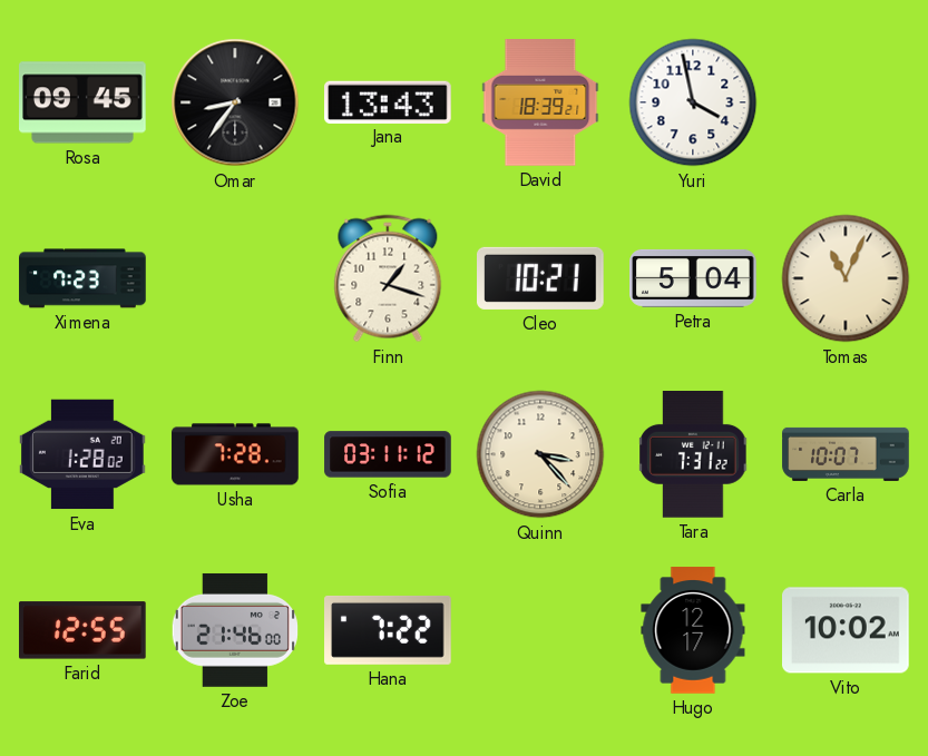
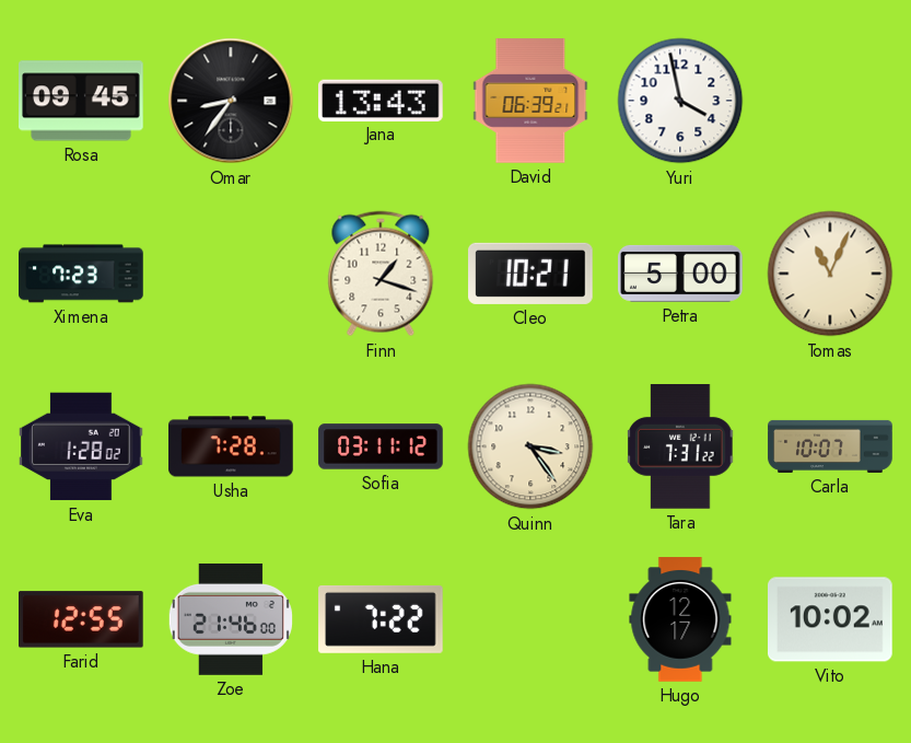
David: 18:39 -> 06:39 (530, 101)
Petra: 5:04 -> 5:00 (680, 274)
Quinn: 3:23 -> 3:24 (530, 446)
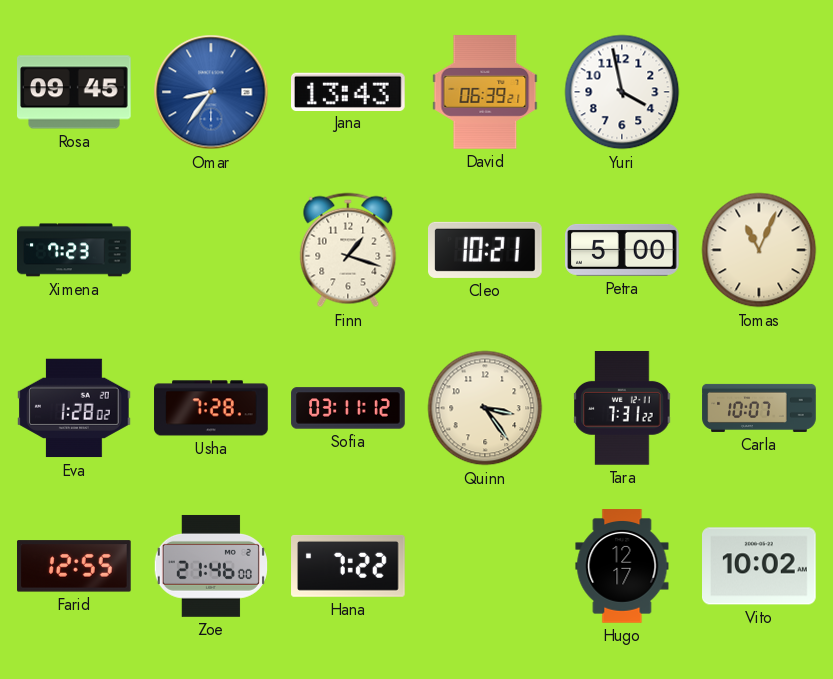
Omar dial: black -> blue (211, 92)
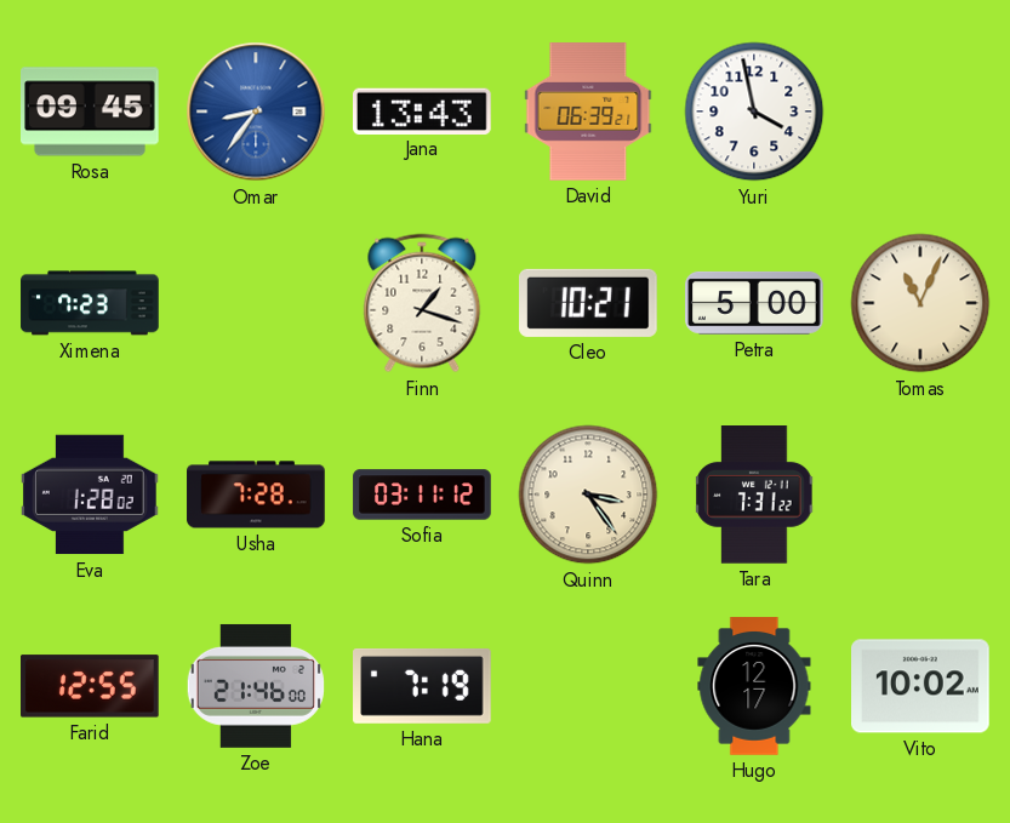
Carla: 10:07 -> none (759, 408)
Hana: 7:22 -> 7:19 (422, 686)
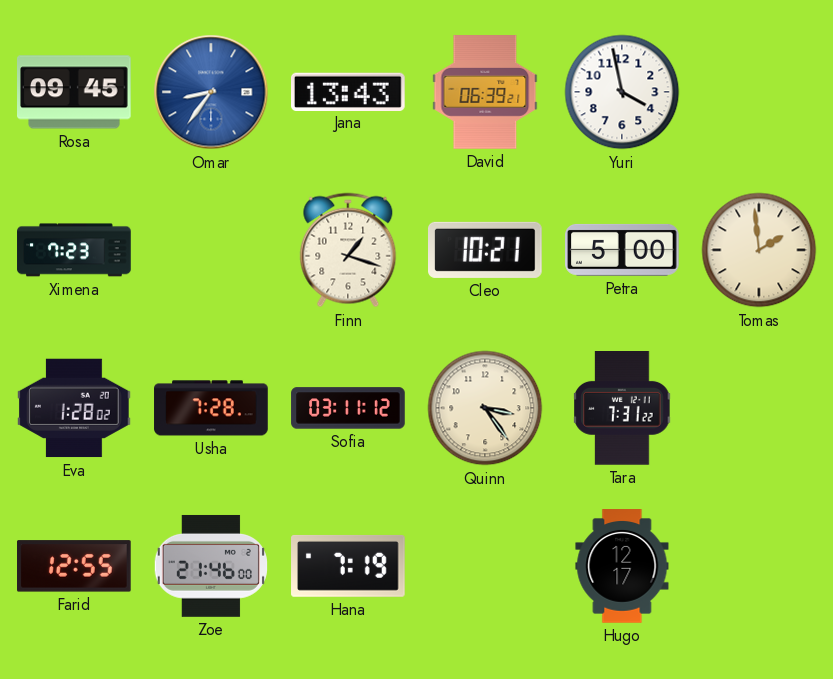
Tomas: 11:04 -> 1:59 (759, 250)
Vito: 10:02 -> none (921, 686)
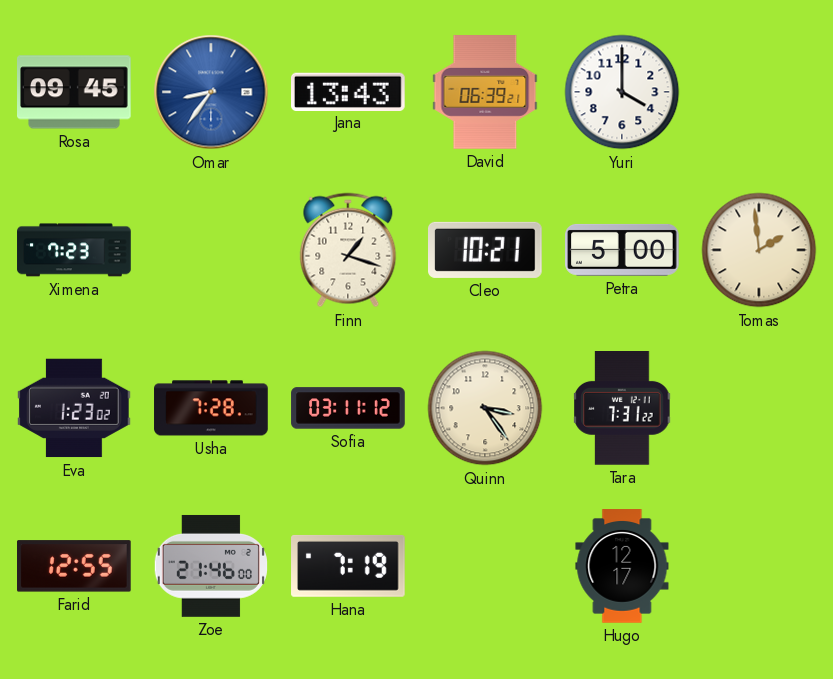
Yuri: 3:58 -> 4:00 (622, 92)
Eva: 1:28 -> 1:23 (75, 408)
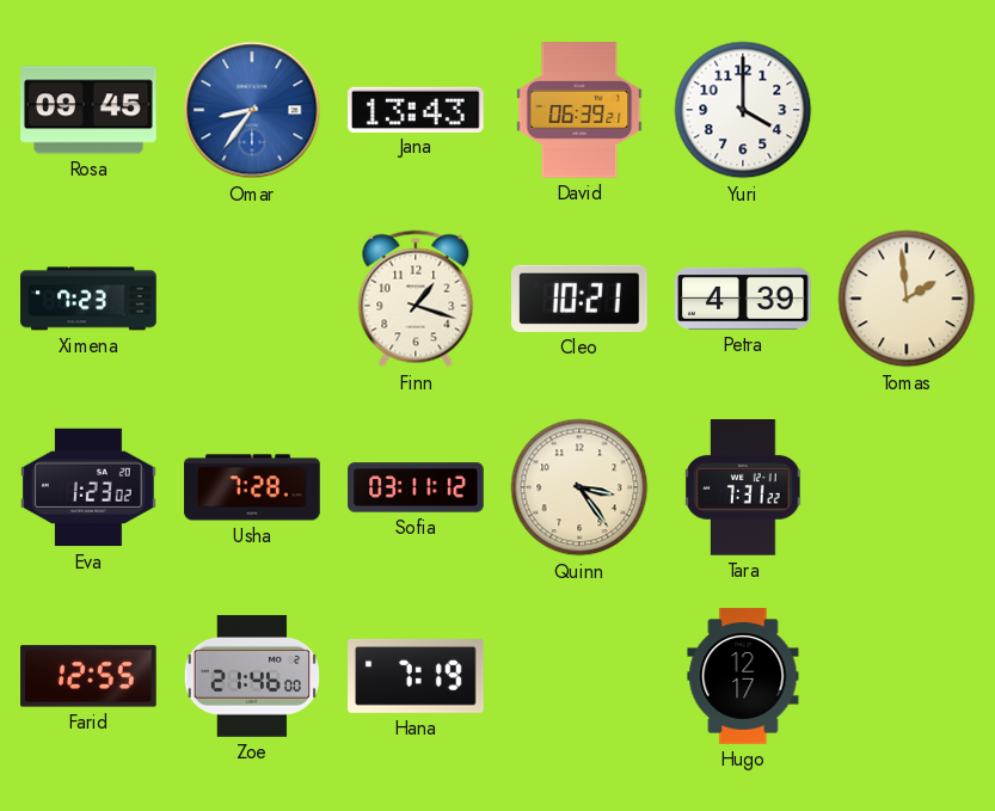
Petra: 5:00 -> 4:39 (743, 299)
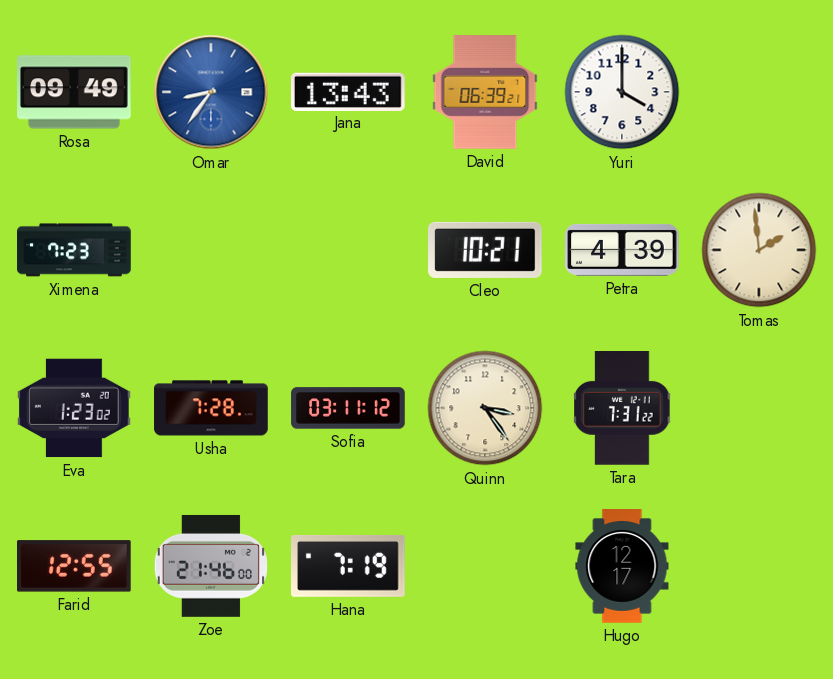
Rosa: 09:45 -> 09:49 (75, 92)
Finn: 1:18 -> none (416, 299)
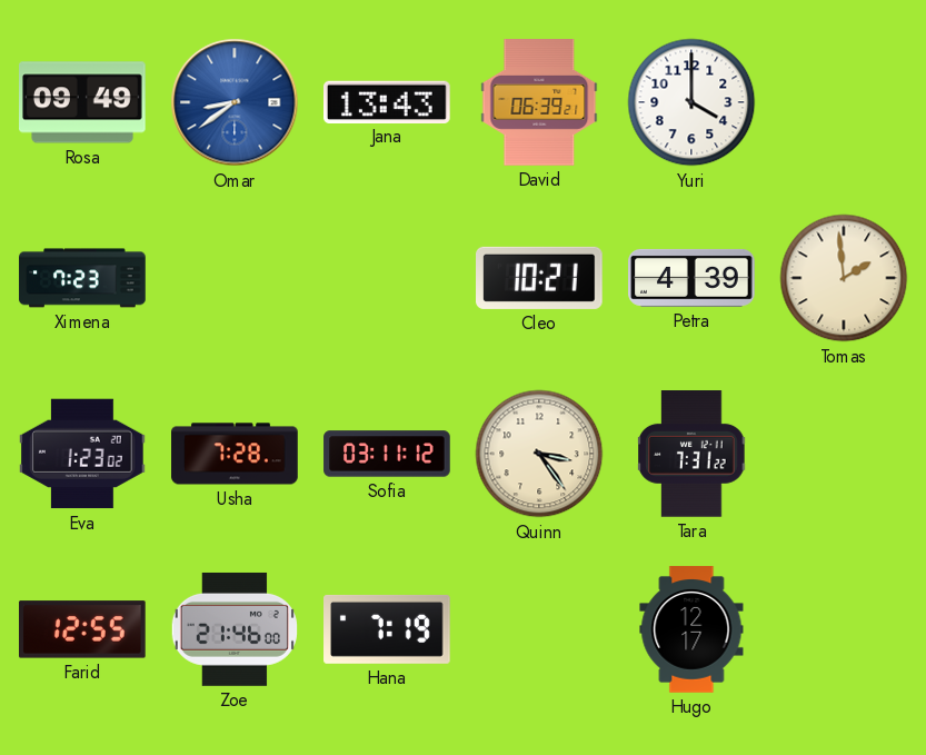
Omar: 8:36 -> 8:39 (235, 102)
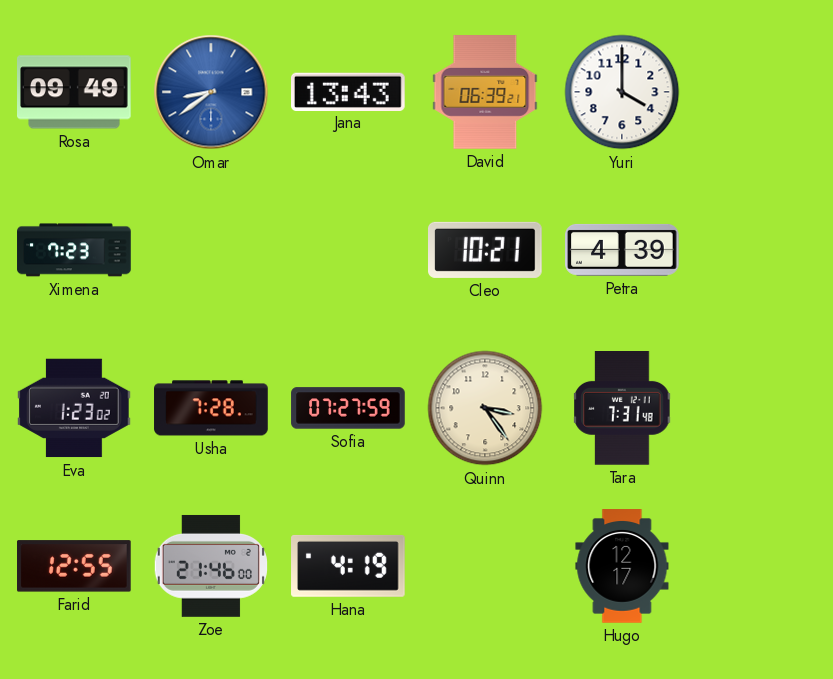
Tomas: 1:59 -> none (844, 278)
Sofia: 03:11 -> 07:27 (348, 408)
Tara: 7:31:22 -> 7:31:48 (622, 409)
Hana: 7:19 -> 4:19 (348, 566)
